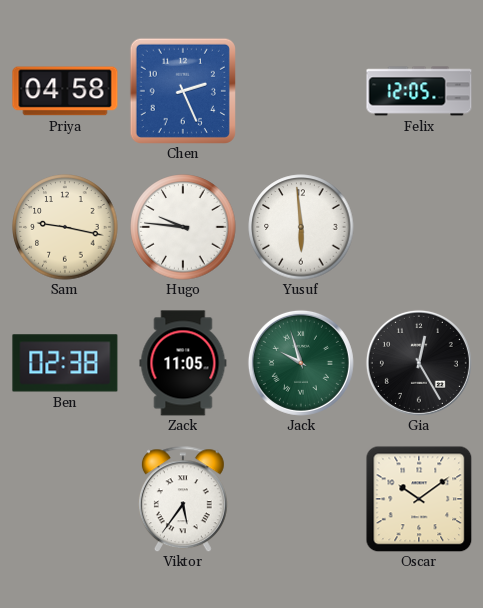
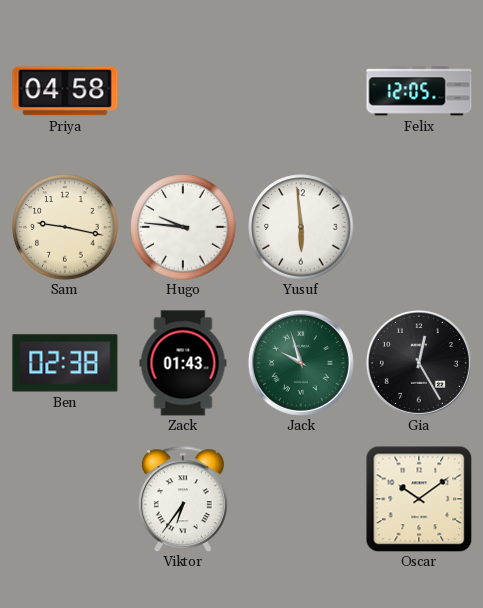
Chen: 2:26 -> none (183, 91)
Zack: 11:05 -> 01:43 (183, 363)
Viktor: 5:36 -> 6:36 (183, 499)
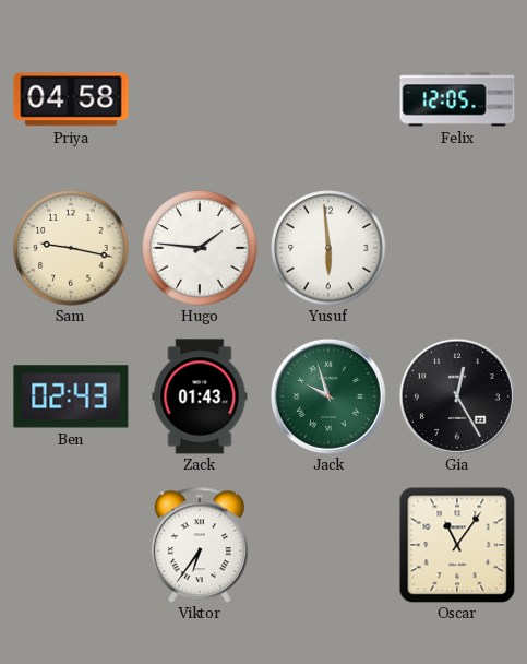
Hugo: 9:46 -> 1:46 (200, 248)
Ben: 02:38 -> 02:43 (71, 396)
Oscar: 10:09 -> 11:06 (457, 545)
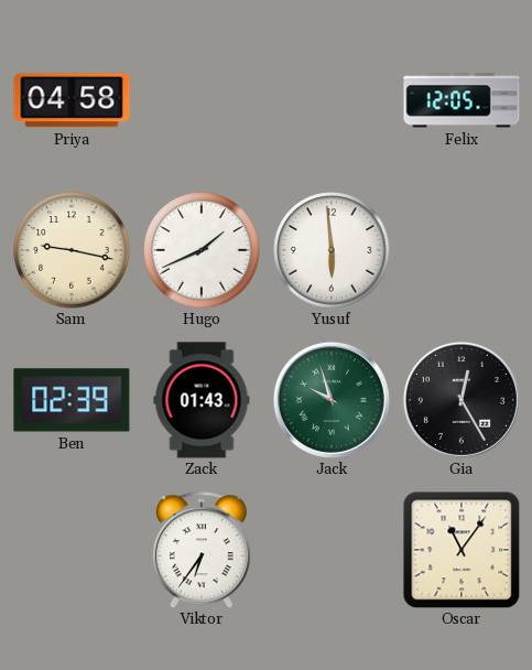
Hugo: 1:46 -> 1:41 (202, 250)
Ben: 02:43 -> 02:39 (72, 400)
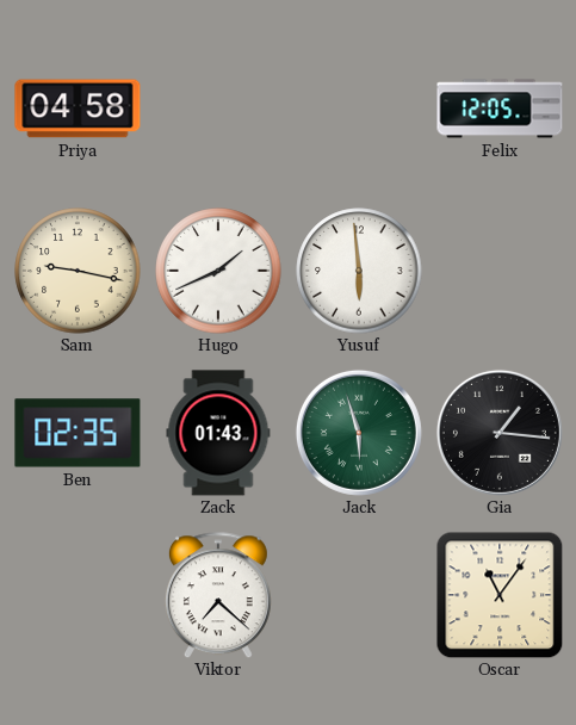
Ben: 02:39 -> 02:35 (78, 433)
Jack: 9:57 -> 5:57 (359, 433)
Gia: 12:25 -> 1:16 (500, 433)
Viktor: 6:36 -> 7:22 (218, 595)
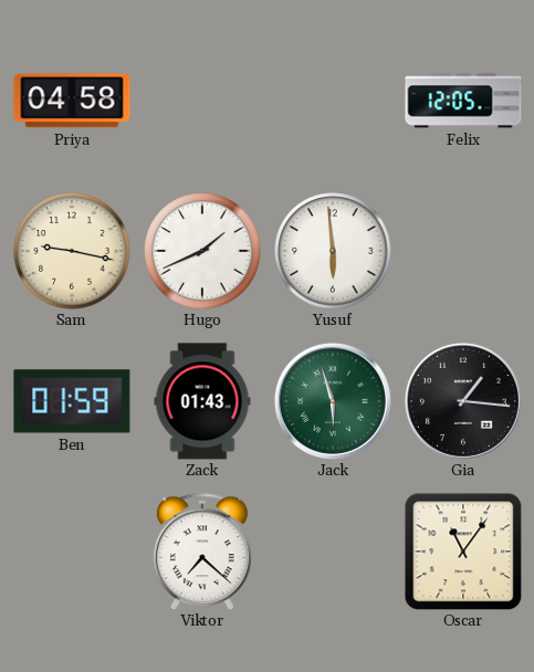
Ben: 02:35 -> 01:59 (72, 401)
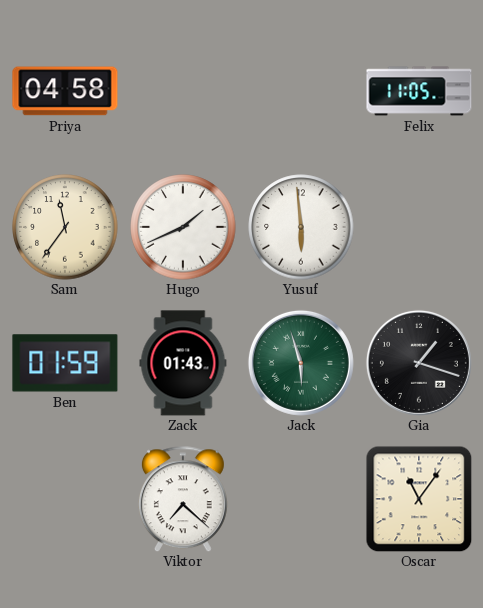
Felix: 12:05 -> 11:05 (419, 91)
Sam: 9:17 -> 11:36 (65, 227)
Gia: 1:16 -> 1:18 (419, 363)
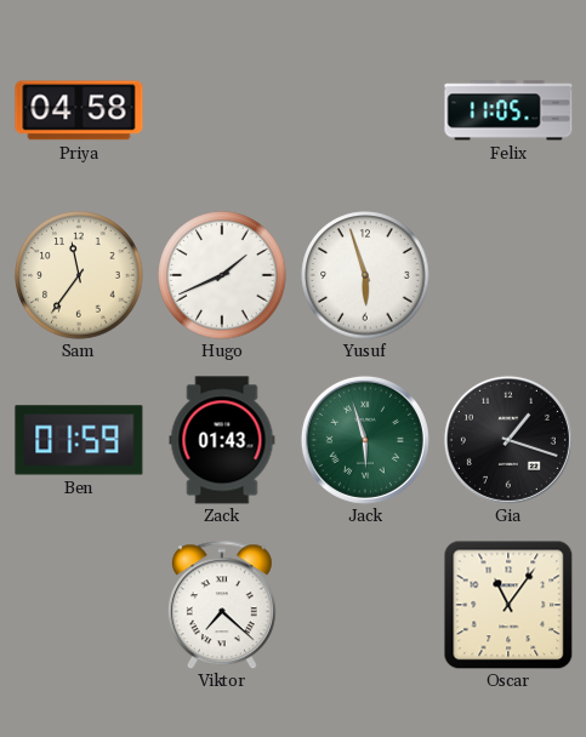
Yusuf: 5:59 -> 5:57 (365, 275)
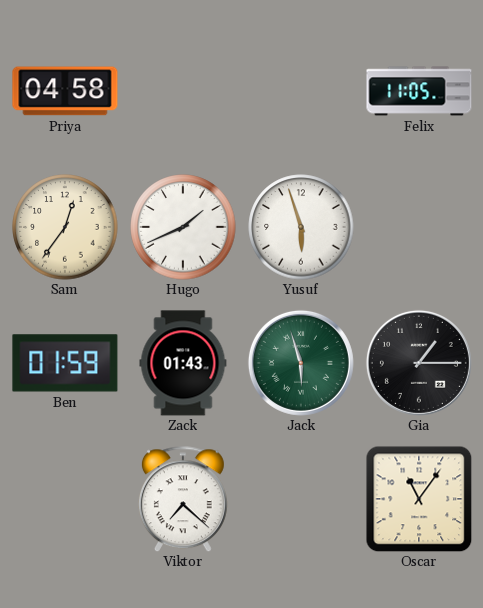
Sam: 11:36 -> 12:36 (65, 227)
Gia: 1:18 -> 1:15 (419, 363)
